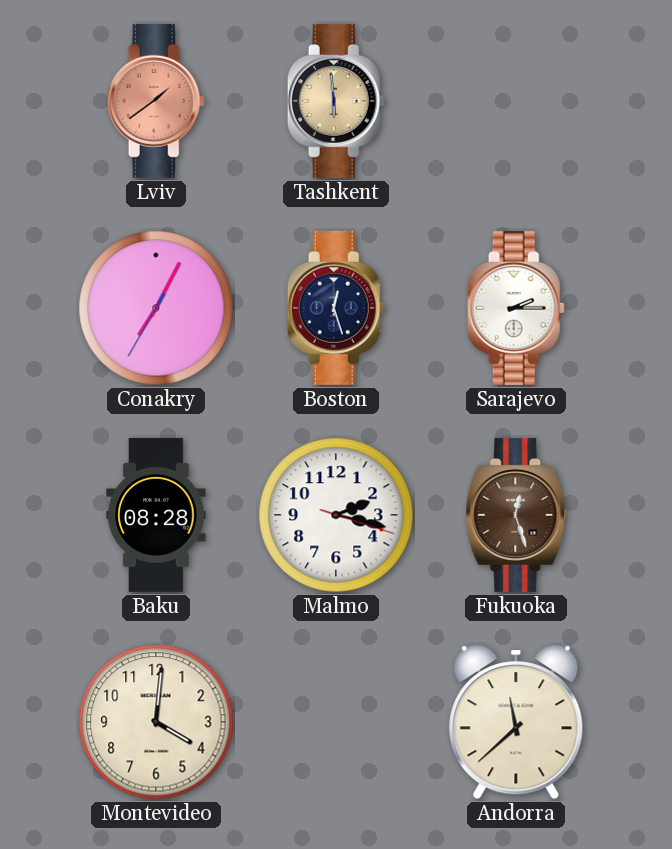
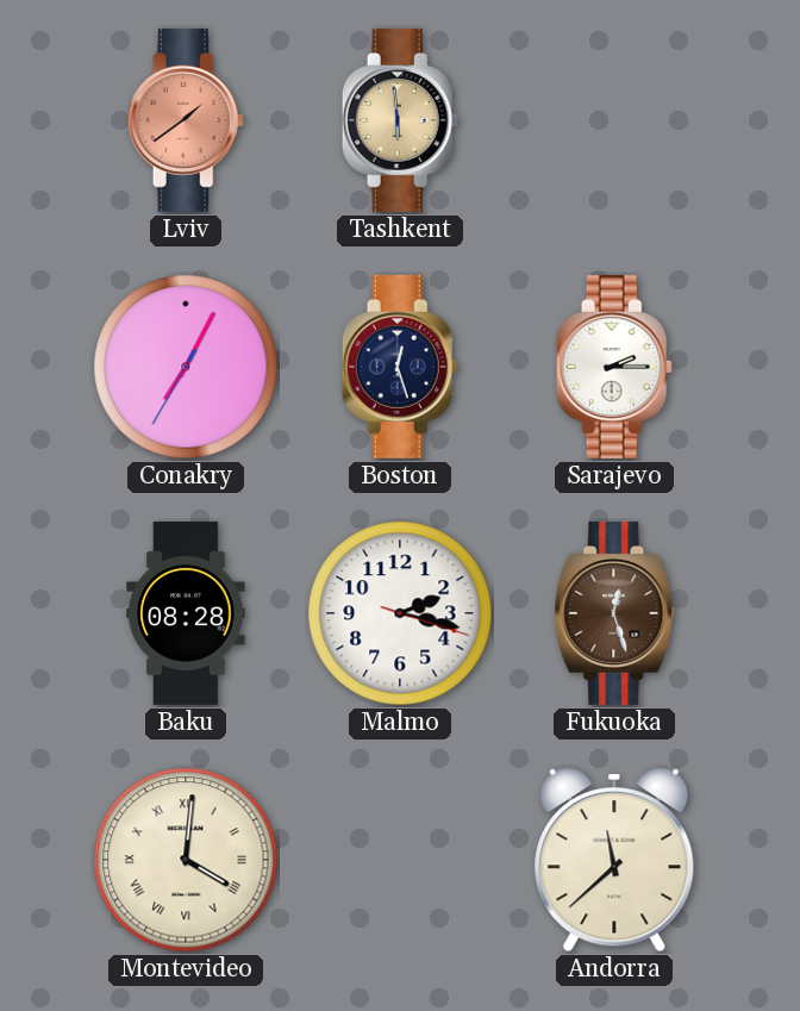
Montevideo numerals: Arabic -> Roman (186, 860)
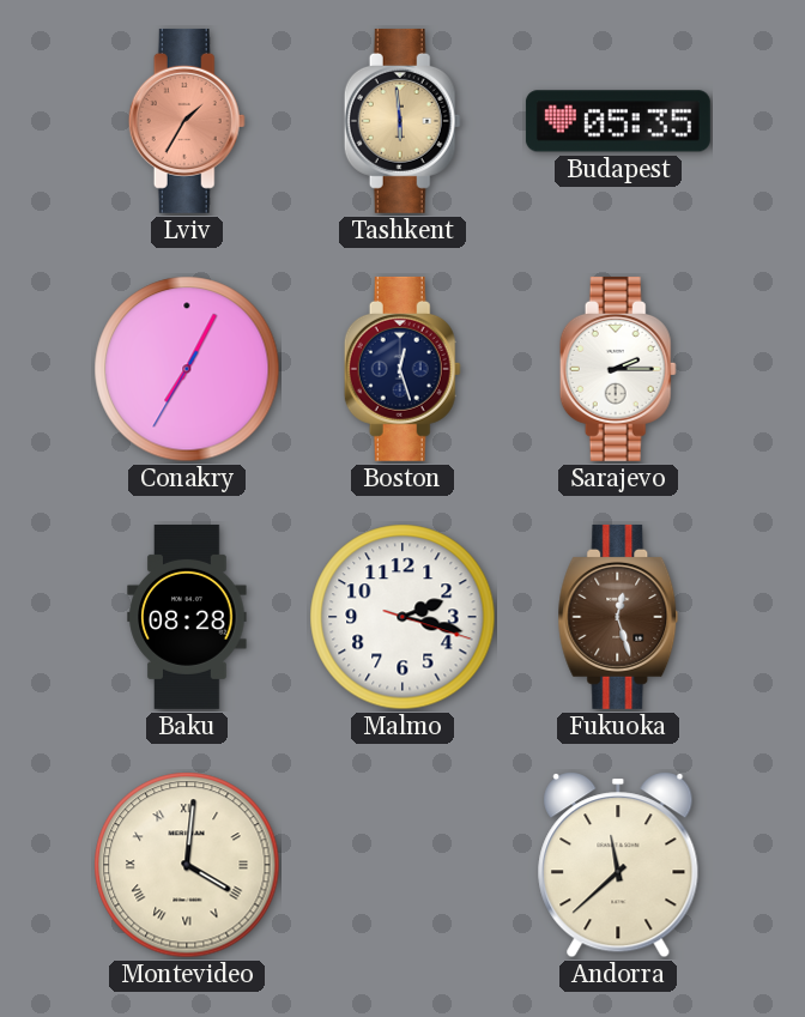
Lviv: 1:39 -> 1:35 (187, 121)
Budapest: none -> 05:35 (618, 121)
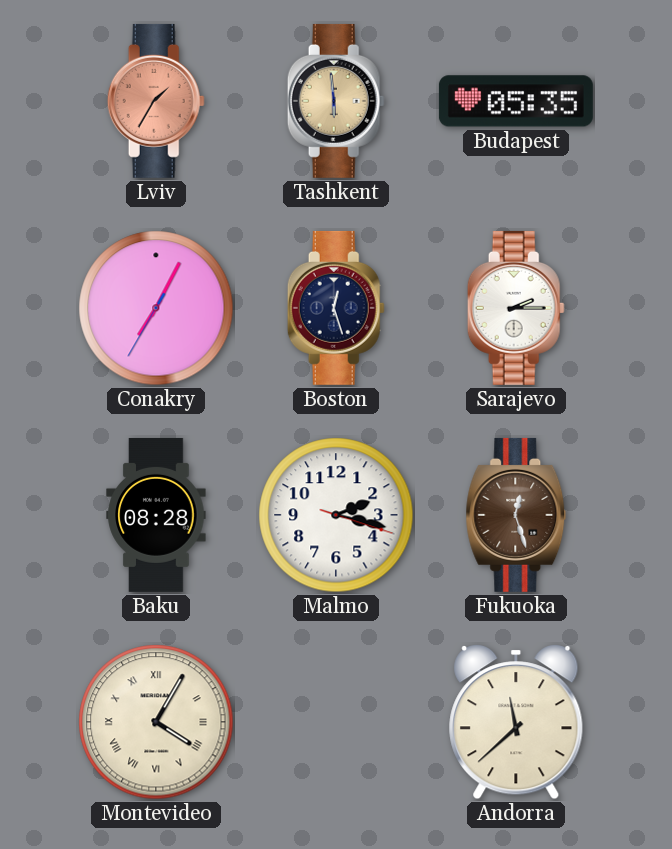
Montevideo: 4:01 -> 4:05 (156, 722)
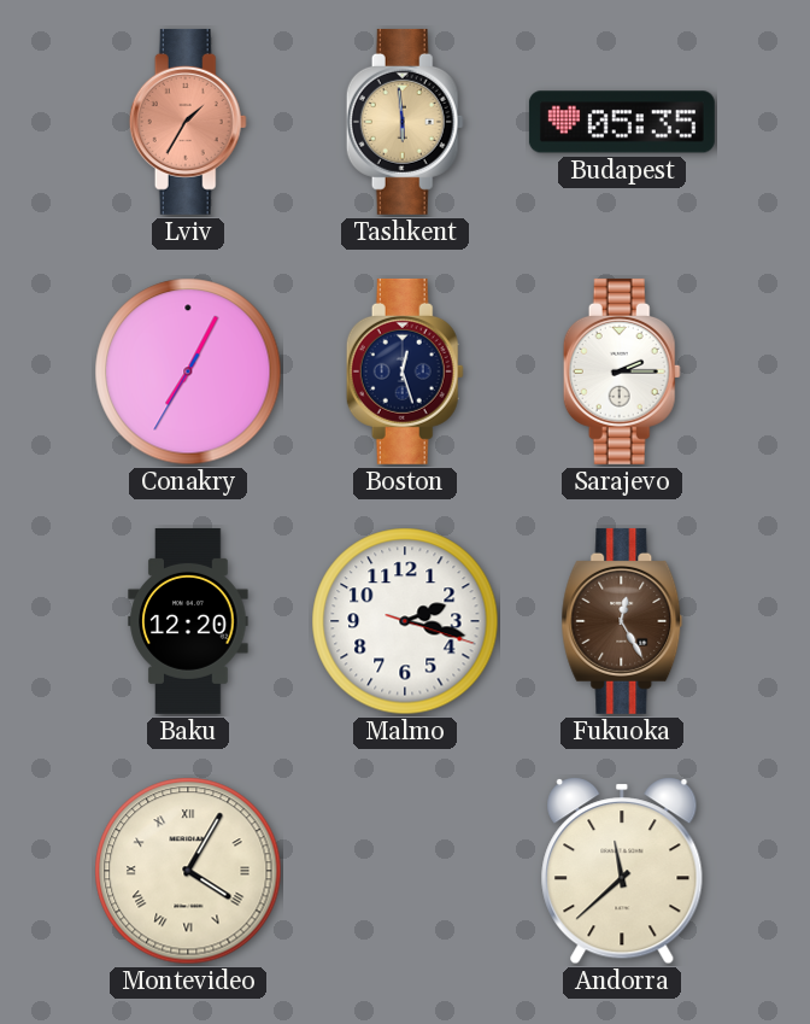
Baku: 08:28 -> 12:20 (188, 621)
Fukuoka: 12:27 -> 12:25 (622, 621)
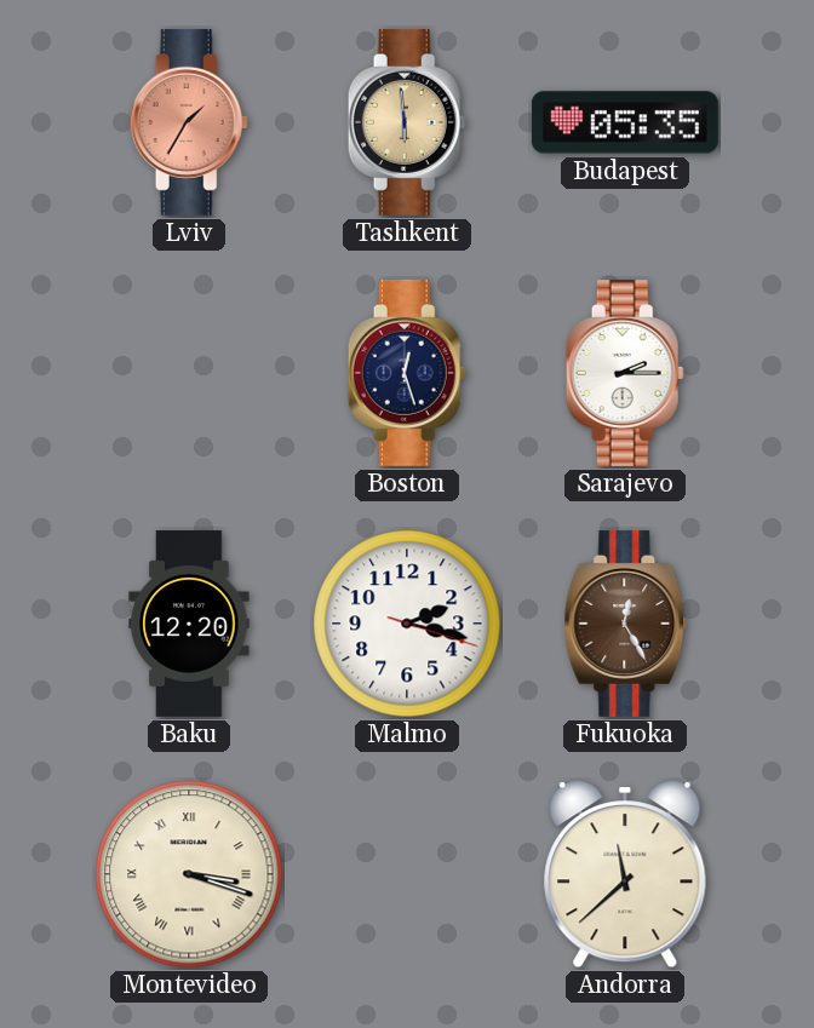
Conakry: 7:04 -> none (188, 371)
Montevideo: 4:05 -> 3:18 (189, 874)
